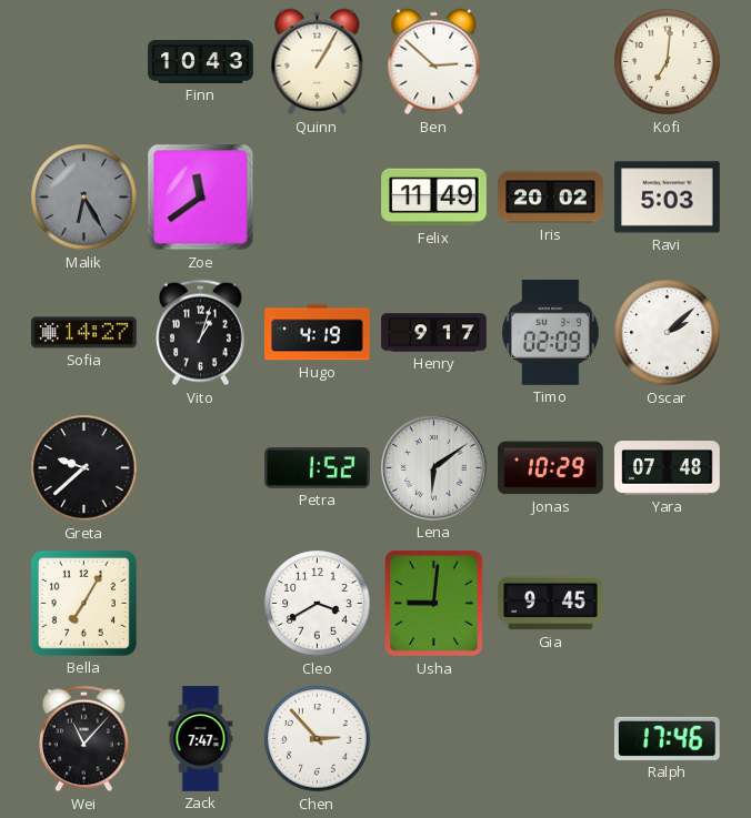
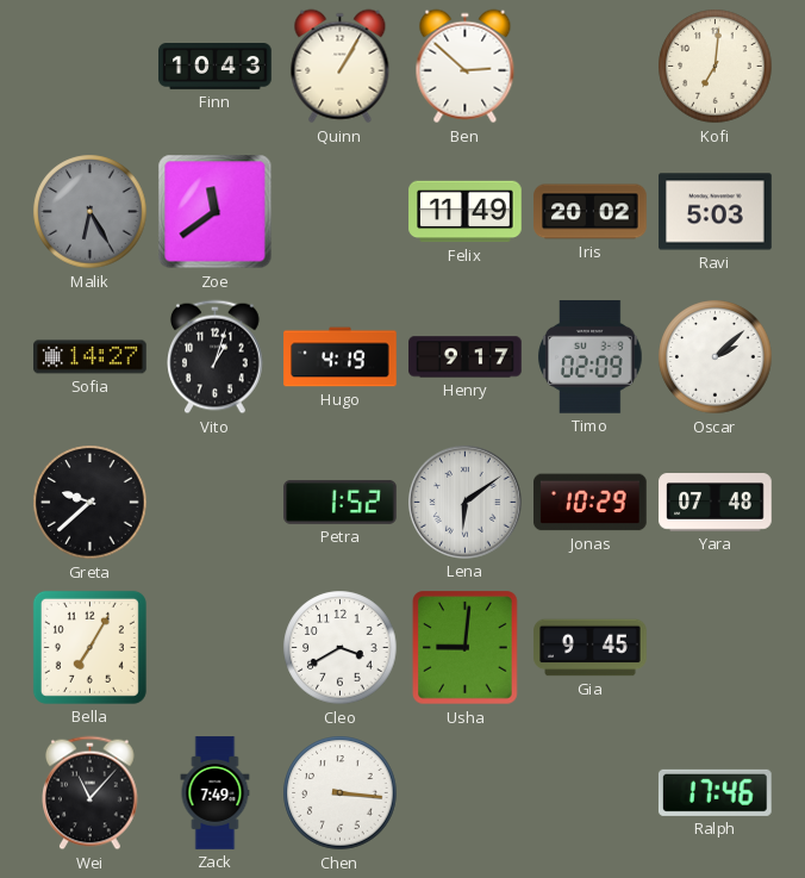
Zack: 7:47 -> 7:49 (216, 793)
Chen: 2:53 -> 3:16 (341, 793)
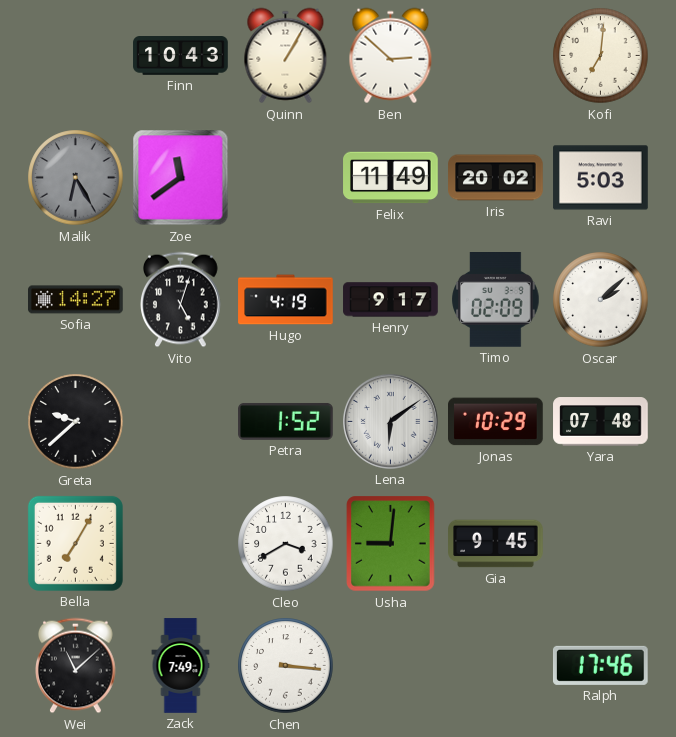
Vito: 1:03 -> 5:03 (181, 300)
Wei: 11:07 -> 11:08 (76, 666)
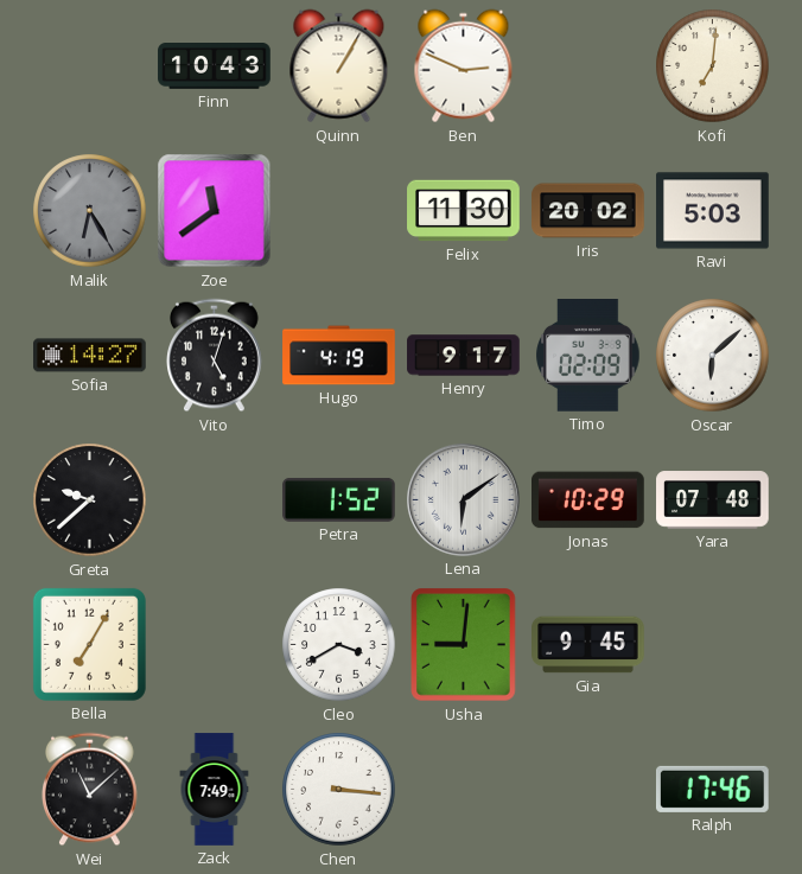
Ben: 2:52 -> 2:49 (464, 66)
Felix: 11:49 -> 11:30 (464, 211)
Oscar: 2:08 -> 6:08 (713, 356)
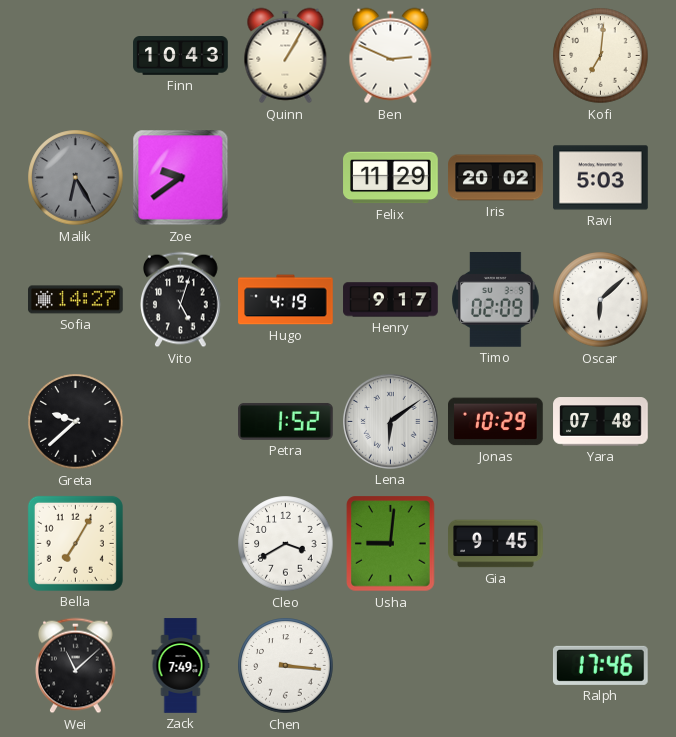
Zoe: 11:39 -> 9:39 (181, 178)
Felix: 11:30 -> 11:29 (391, 178)
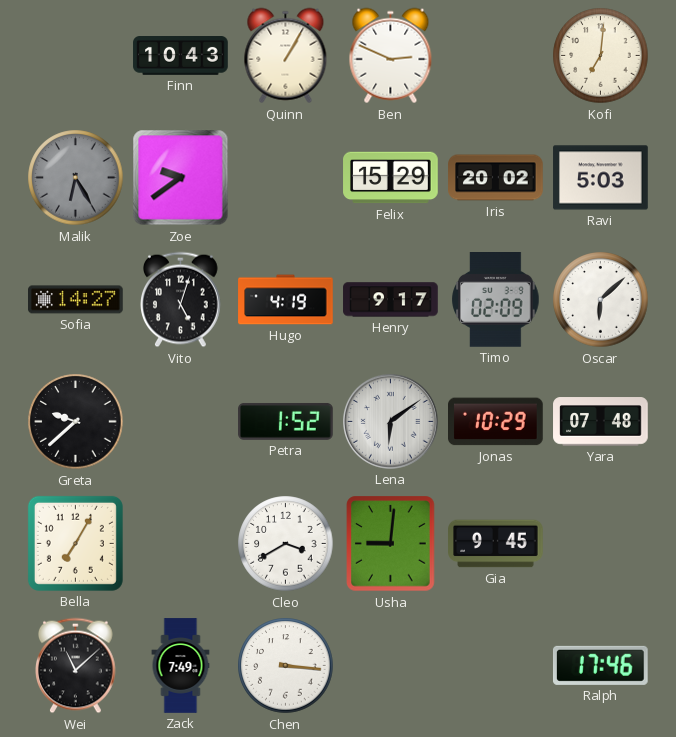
Felix: 11:29 -> 15:29 (391, 178)
